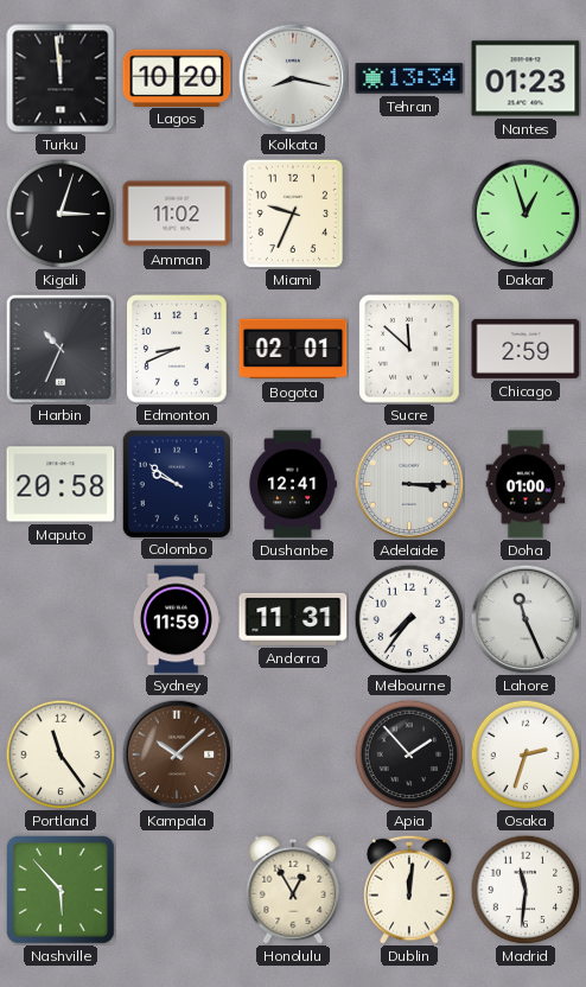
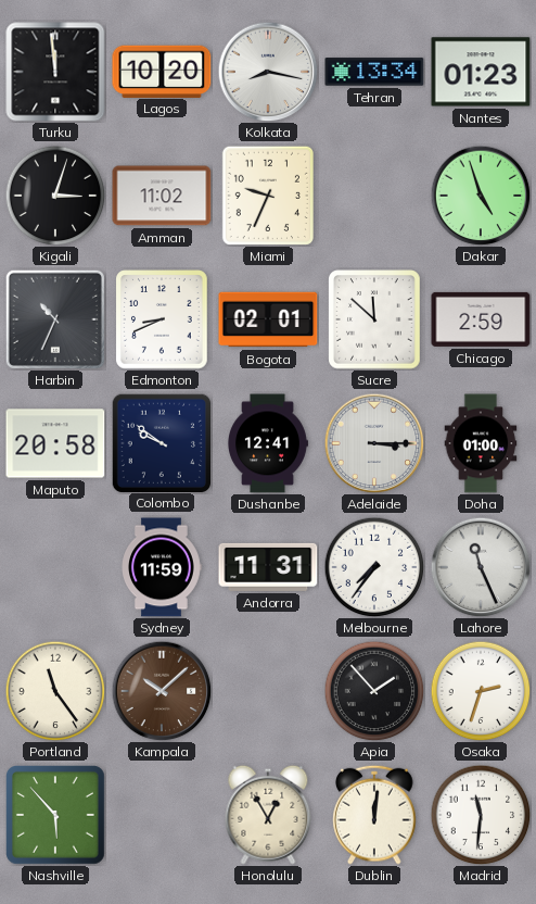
Dakar: 12:57 -> 4:57 (481, 196)
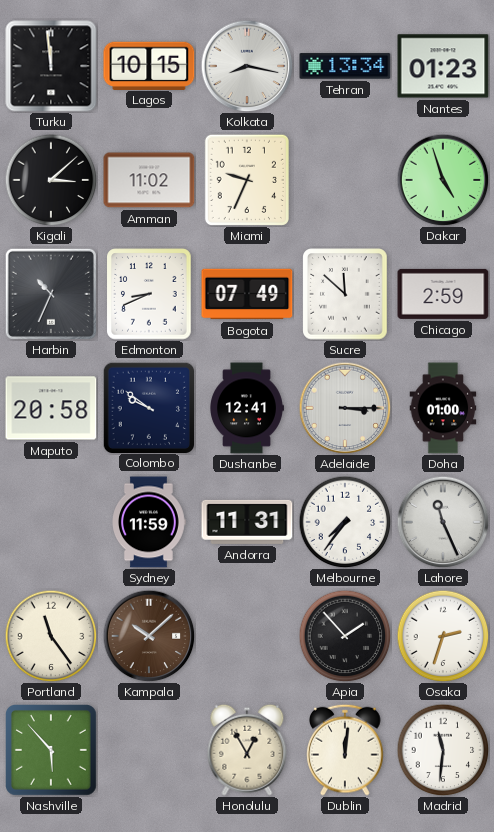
Lagos: 10:20 -> 10:15 (149, 65)
Kigali: 3:03 -> 3:08 (51, 180)
Bogota: 02:01 -> 07:49 (247, 294)
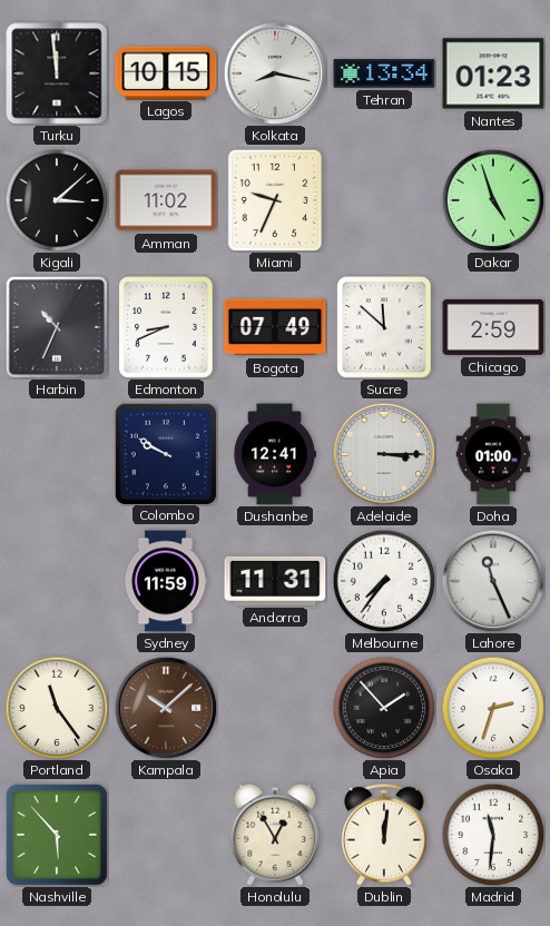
Maputo: 20:58 -> none (51, 408)
Colombo: 9:51 -> 9:50 (165, 453)
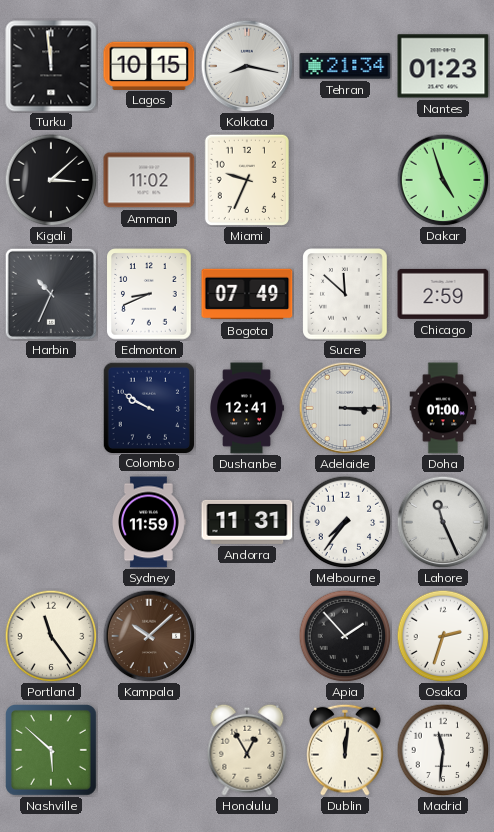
Tehran: 13:34 -> 21:34 (345, 66)
Nashville: 5:53 -> 5:52 (52, 751)
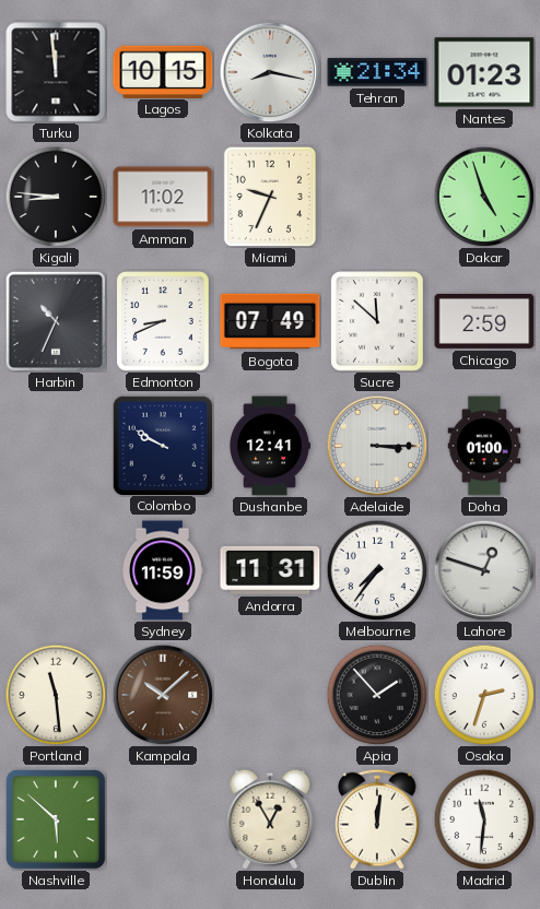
Kigali: 3:08 -> 8:46 (56, 197)
Lahore: 11:26 -> 12:48 (484, 570)
Portland: 11:24 -> 11:29 (56, 695)
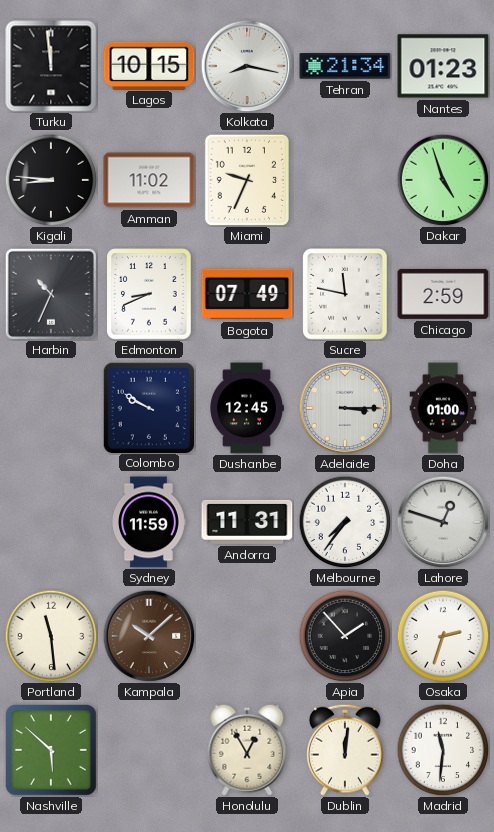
Sucre: 11:52 -> 11:47 (345, 294)
Dushanbe: 12:41 -> 12:45 (247, 408)
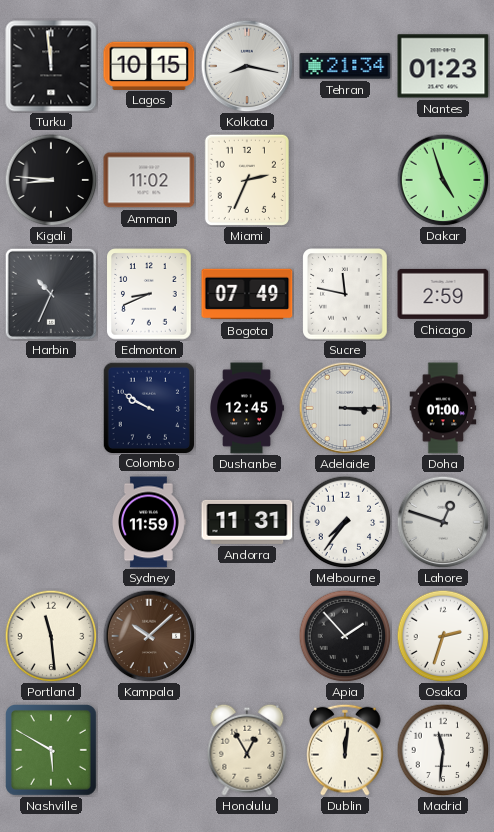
Miami: 9:34 -> 2:34 (247, 180)
Nashville: 5:52 -> 5:50 (52, 751)
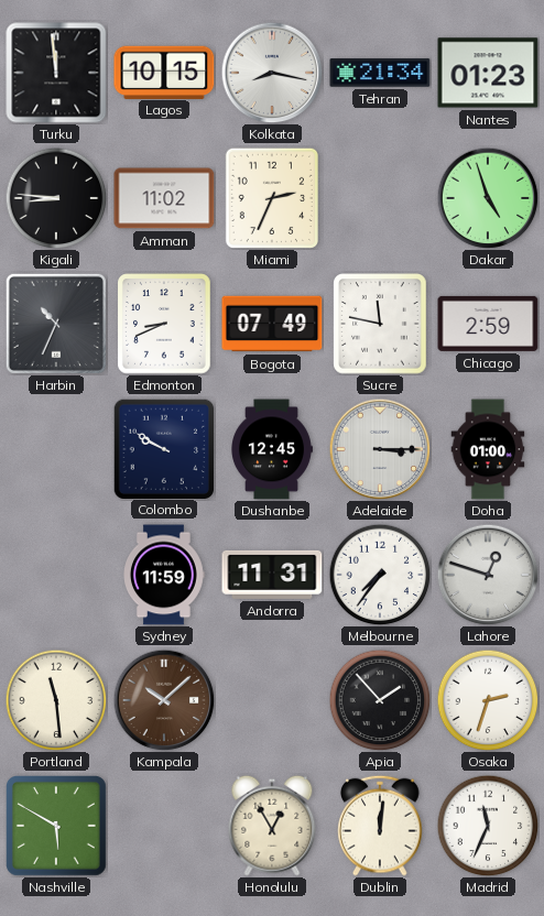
Madrid: 11:31 -> 11:34 (488, 826)
